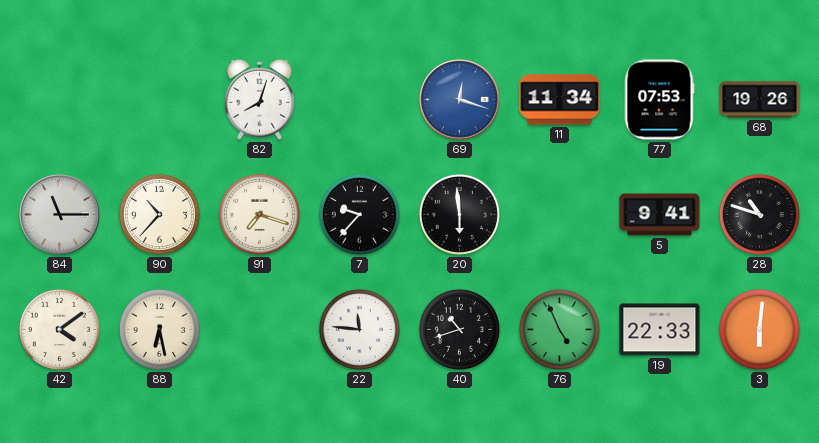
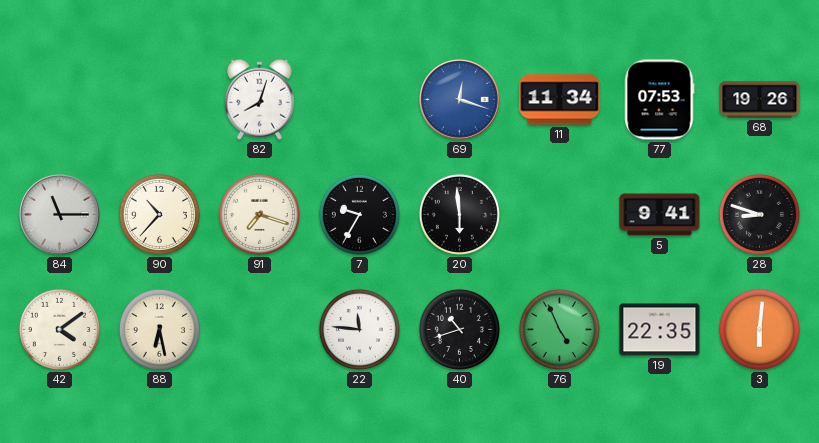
7: 9:37 -> 9:35 (359, 214)
28: 10:48 -> 8:48 (759, 214)
19: 22:33 -> 22:35 (660, 330)
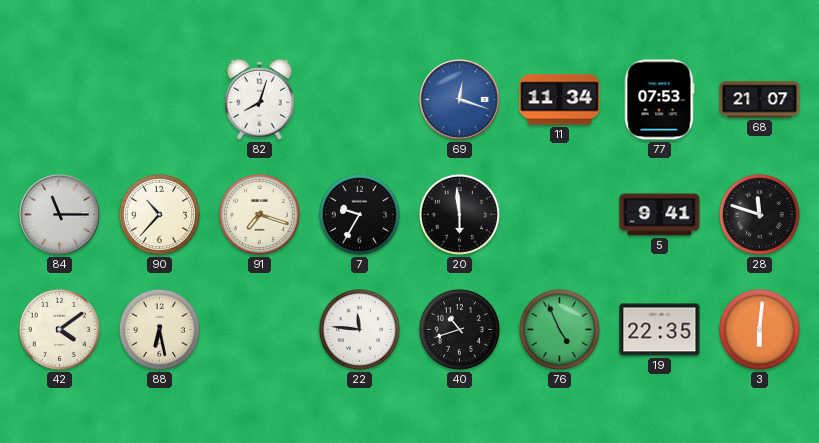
68: 19:26 -> 21:07 (760, 100)
28: 8:48 -> 11:48 (759, 214)
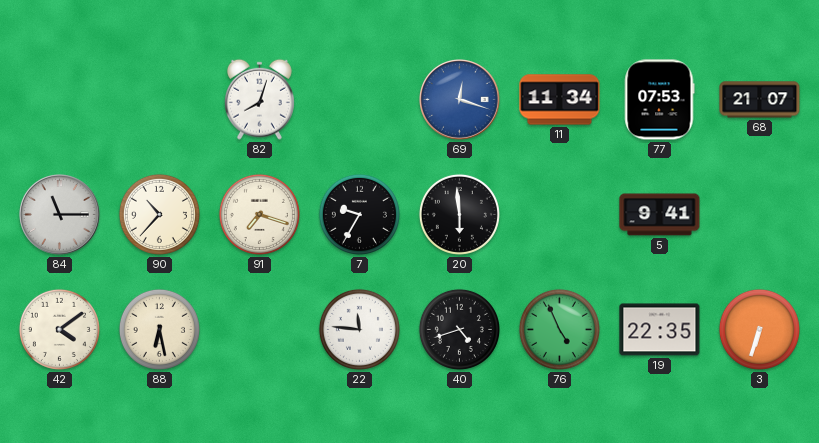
28: 11:48 -> none (759, 214)
40: 10:42 -> 4:42 (459, 329)
3: 6:01 -> 6:33 (759, 329)
